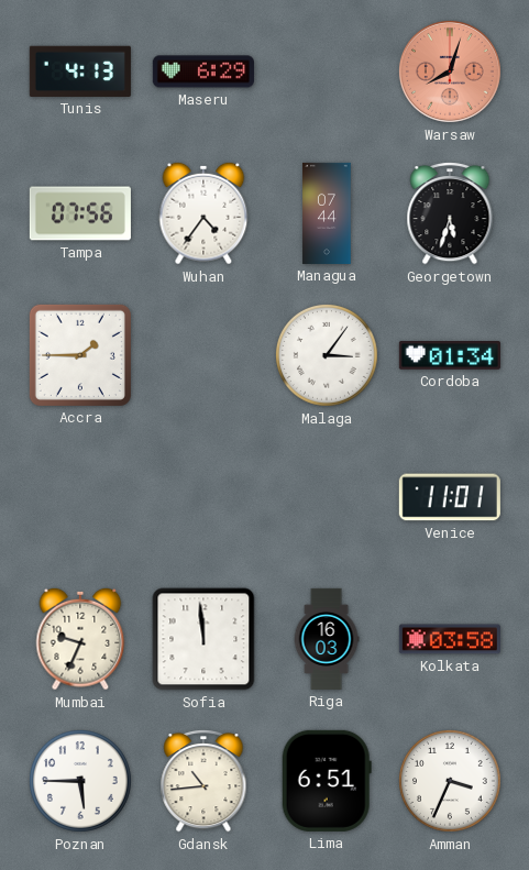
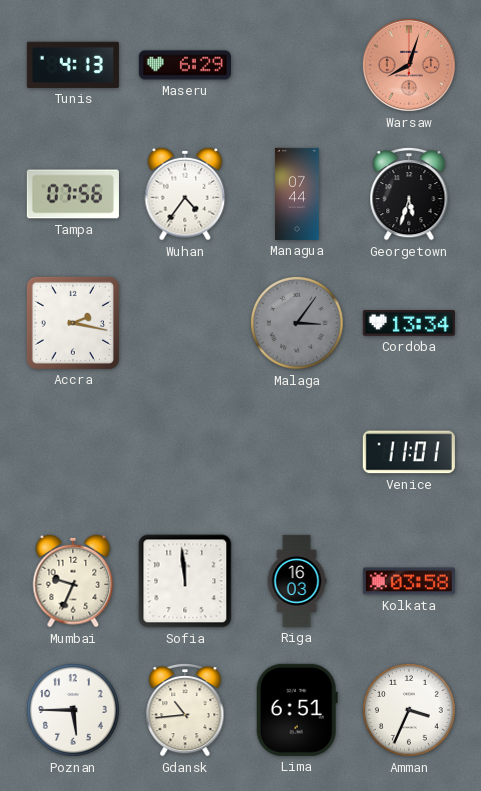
Accra: 1:45 -> 2:17 (73, 323)
Malaga dial: white -> grey (297, 323)
Cordoba: 01:34 -> 13:34 (409, 324)
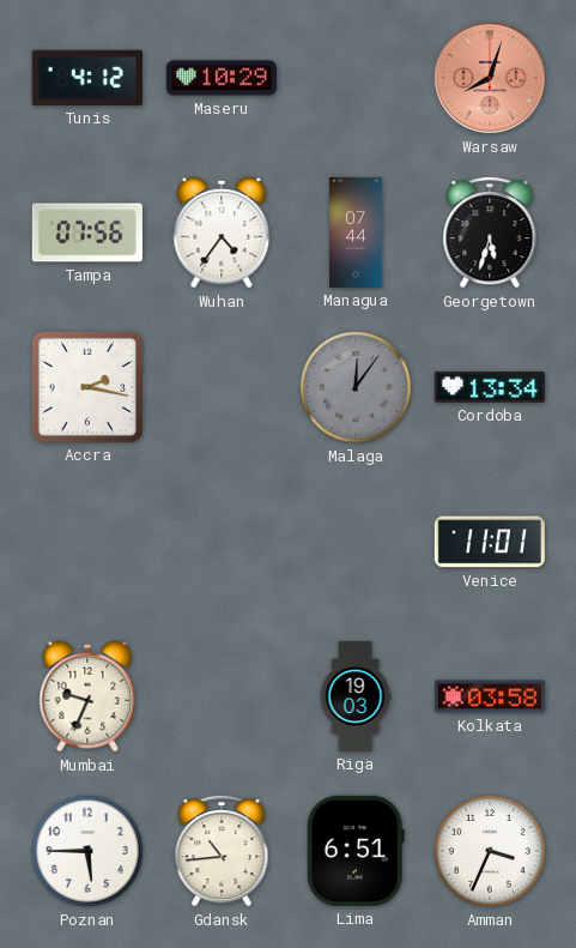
Tunis: 4:13 -> 4:12 (87, 78)
Maseru: 6:29 -> 10:29 (222, 78)
Malaga: 3:06 -> 12:06 (356, 387)
Sofia: 11:59 -> none (185, 581)
Riga: 16:03 -> 19:03 (356, 696)
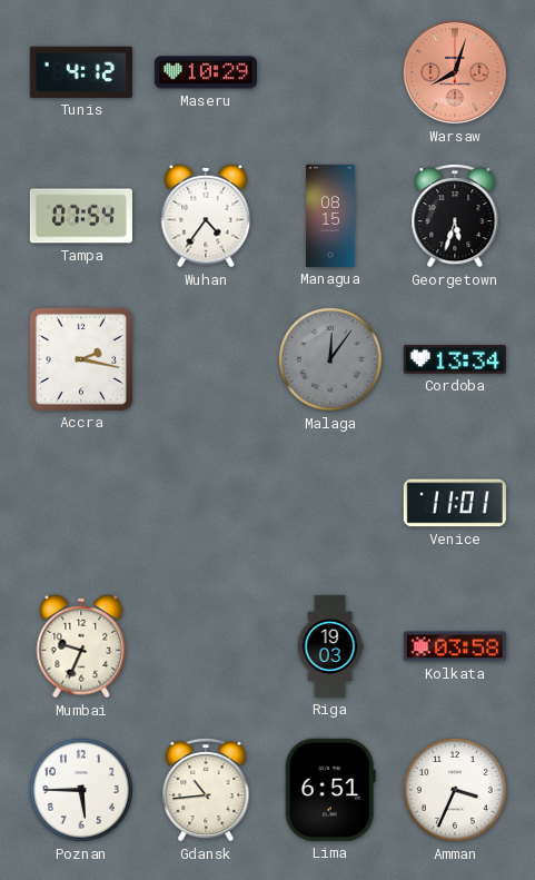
Tampa: 07:56 -> 07:54 (81, 216)
Managua: 07:44 -> 08:15 (330, 216)
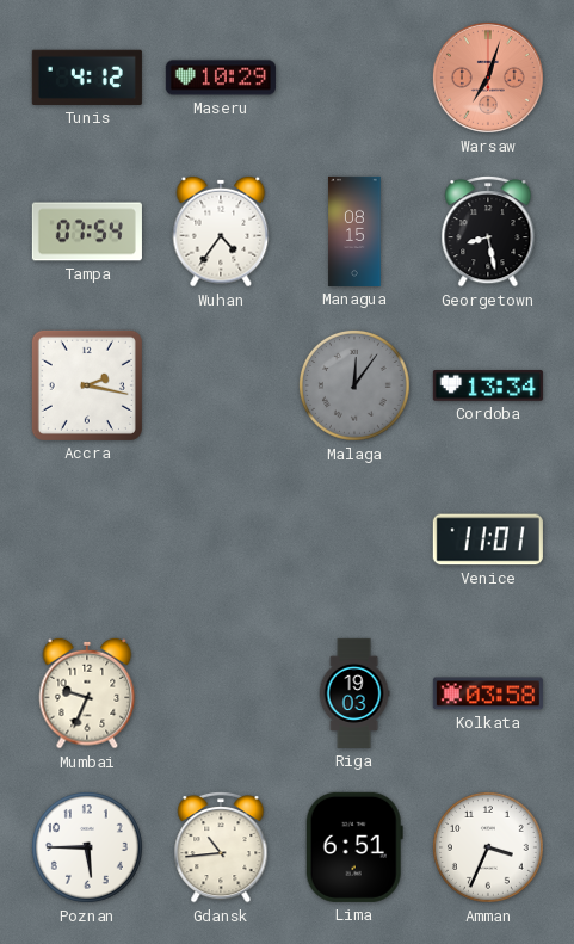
Warsaw: 8:03 -> 7:03 (488, 78)
Georgetown: 5:33 -> 8:28 (488, 232)
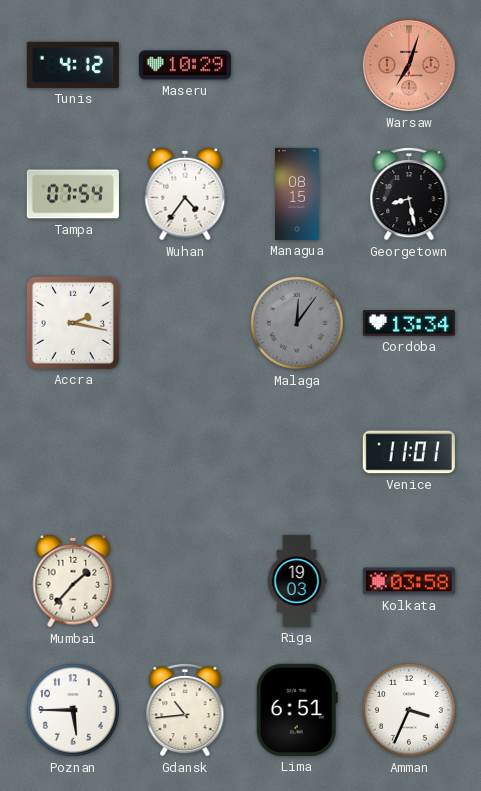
Mumbai: 9:34 -> 1:37 (73, 581)
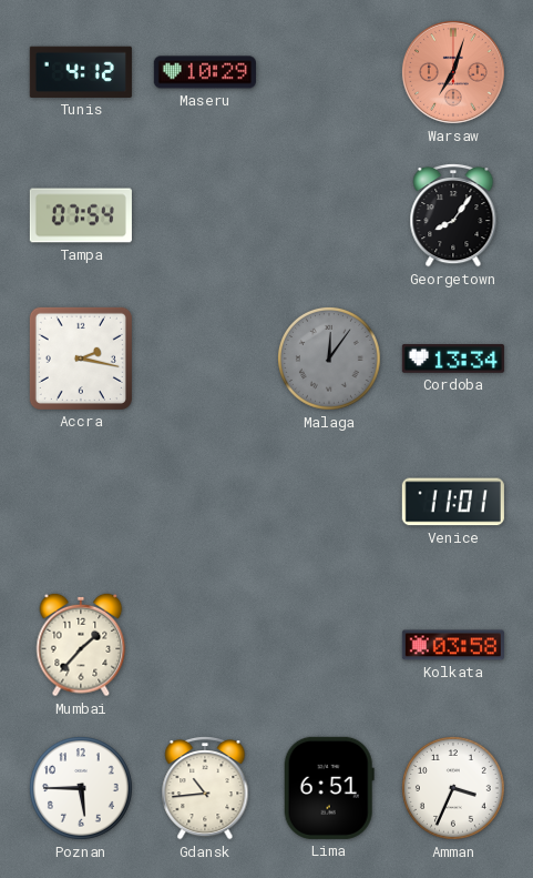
Wuhan: 4:36 -> none (185, 194)
Managua: 08:15 -> none (297, 194)
Georgetown: 8:28 -> 8:06 (453, 215)
Riga: 19:03 -> none (297, 581)
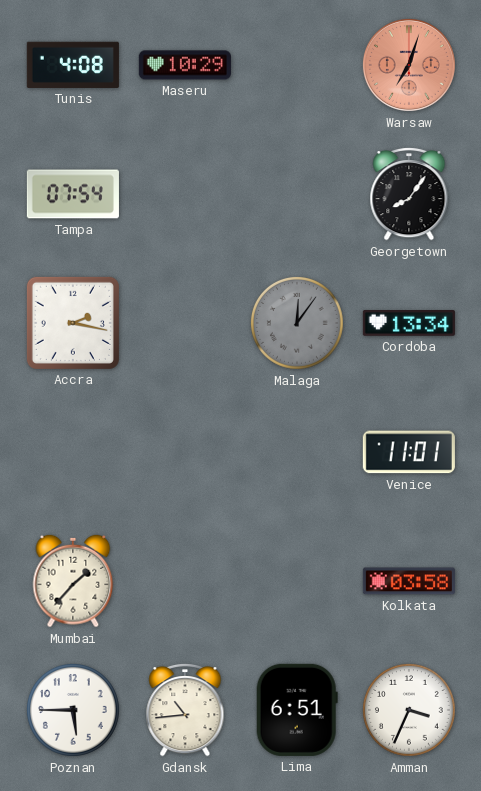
Tunis: 4:12 -> 4:08 (73, 65)
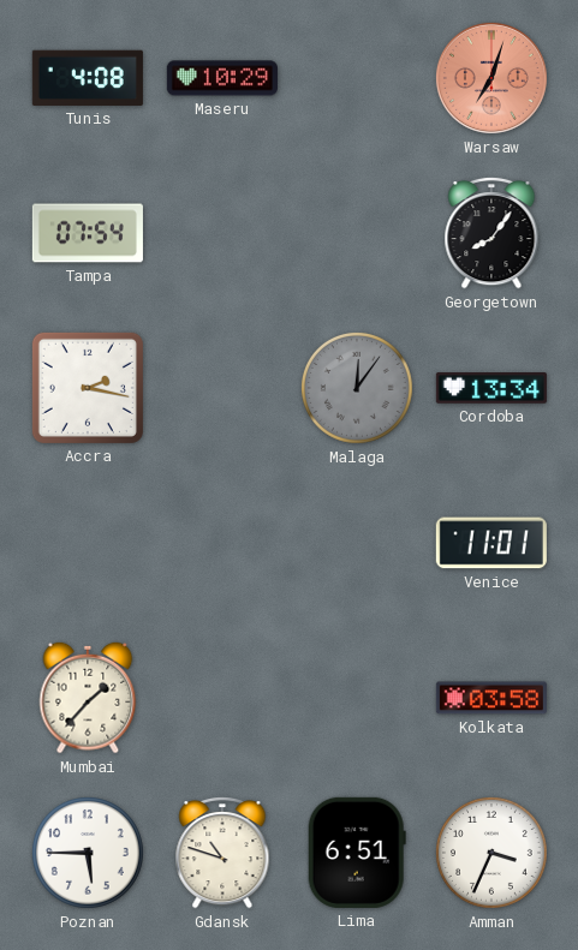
Gdansk: 10:44 -> 10:48 (222, 853)
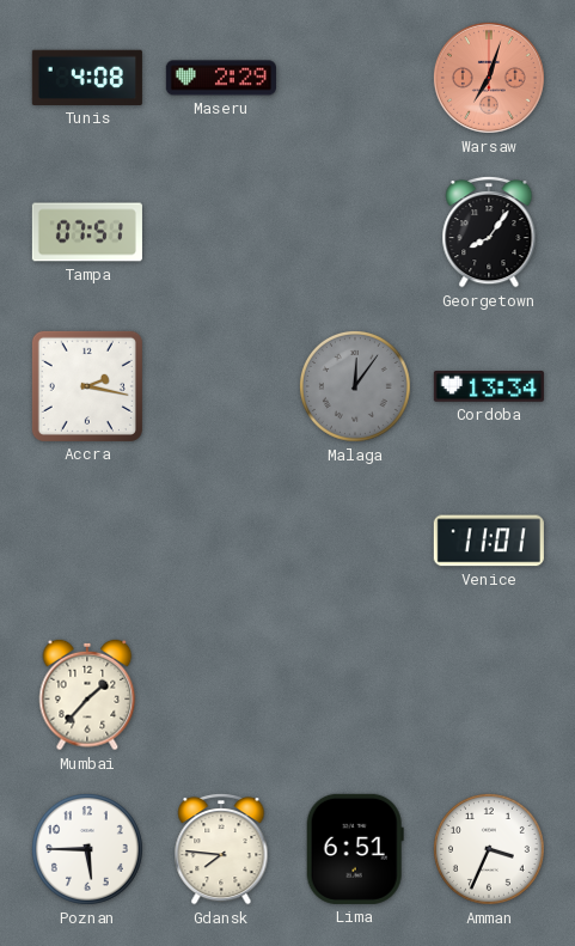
Maseru: 10:29 -> 2:29 (221, 78)
Tampa: 07:54 -> 07:51 (87, 232)
Kolkata: 03:58 -> none (491, 698)
Gdansk: 10:48 -> 7:46 (221, 849)
